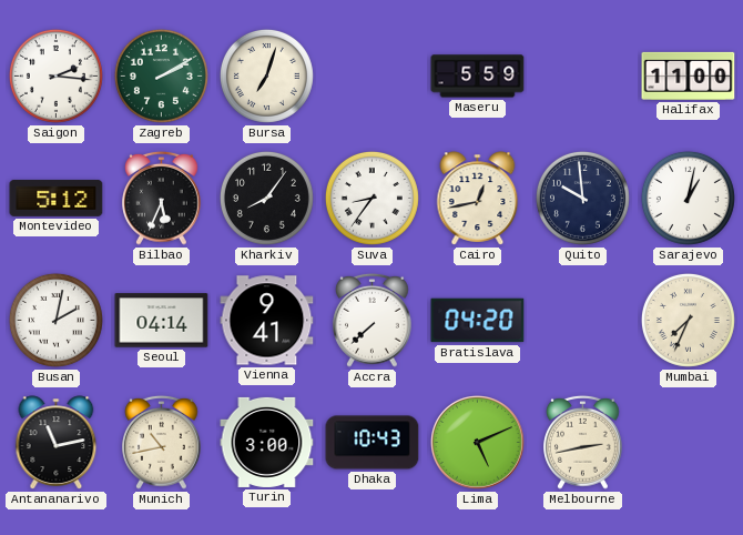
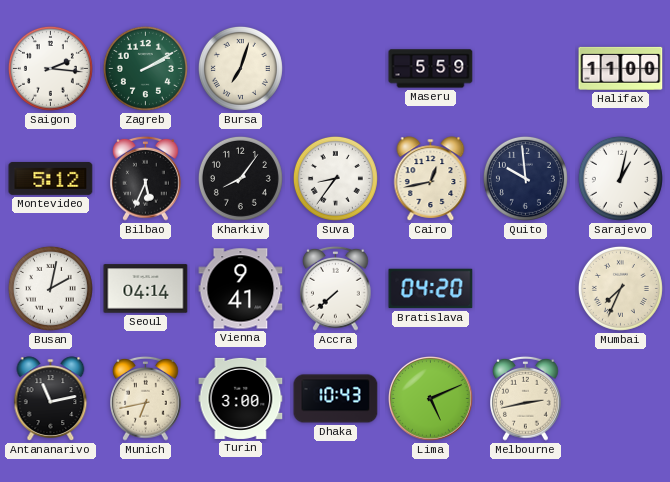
Munich: 10:43 -> 6:43 (146, 398)
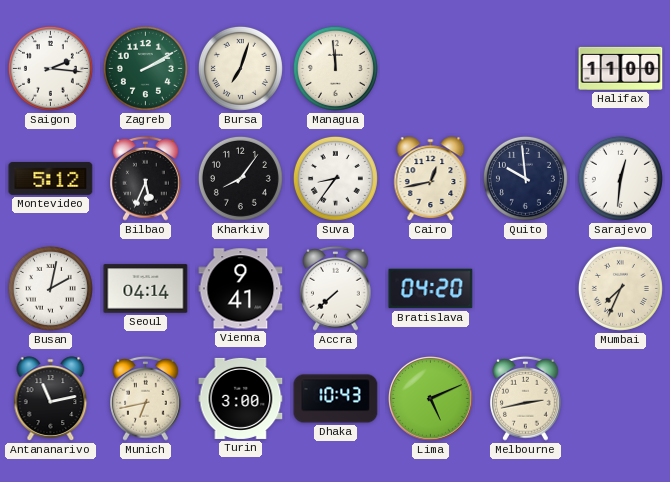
Managua: none -> 11:59 (335, 68)
Maseru: 5:59 -> none (431, 69)
Sarajevo: 1:02 -> 12:31 (620, 178)
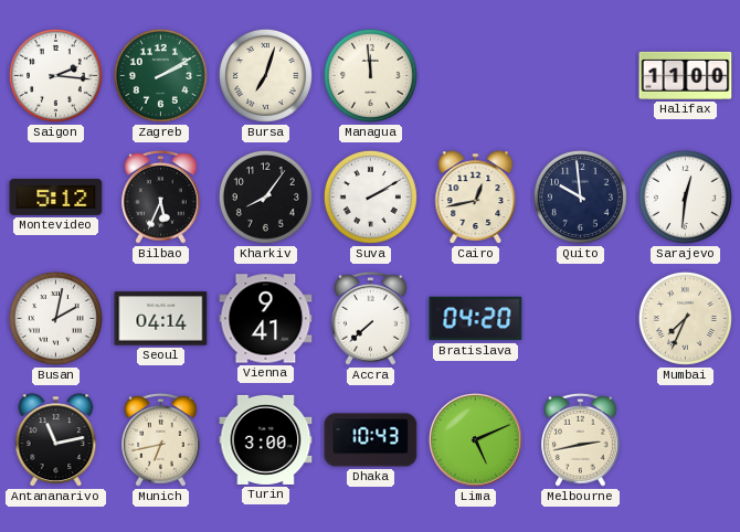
Suva: 8:36 -> 2:10 (370, 196)
